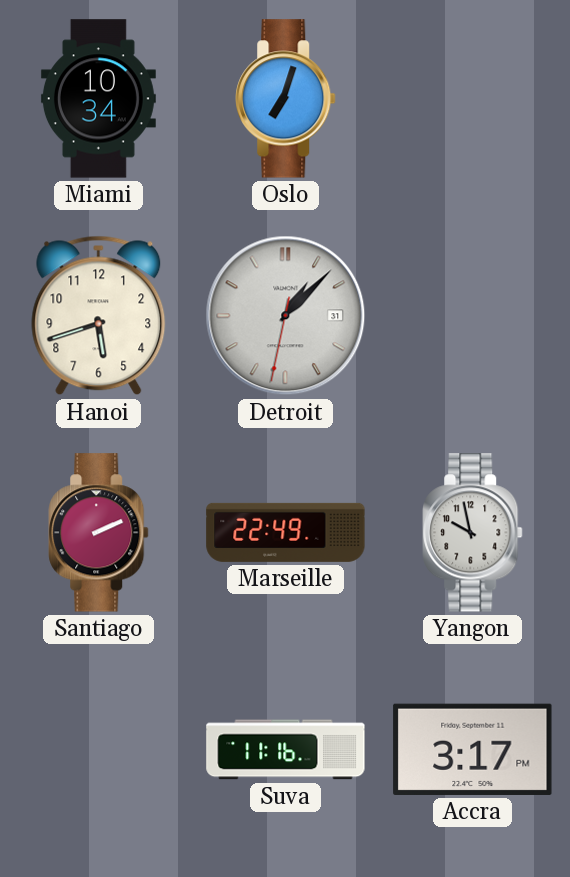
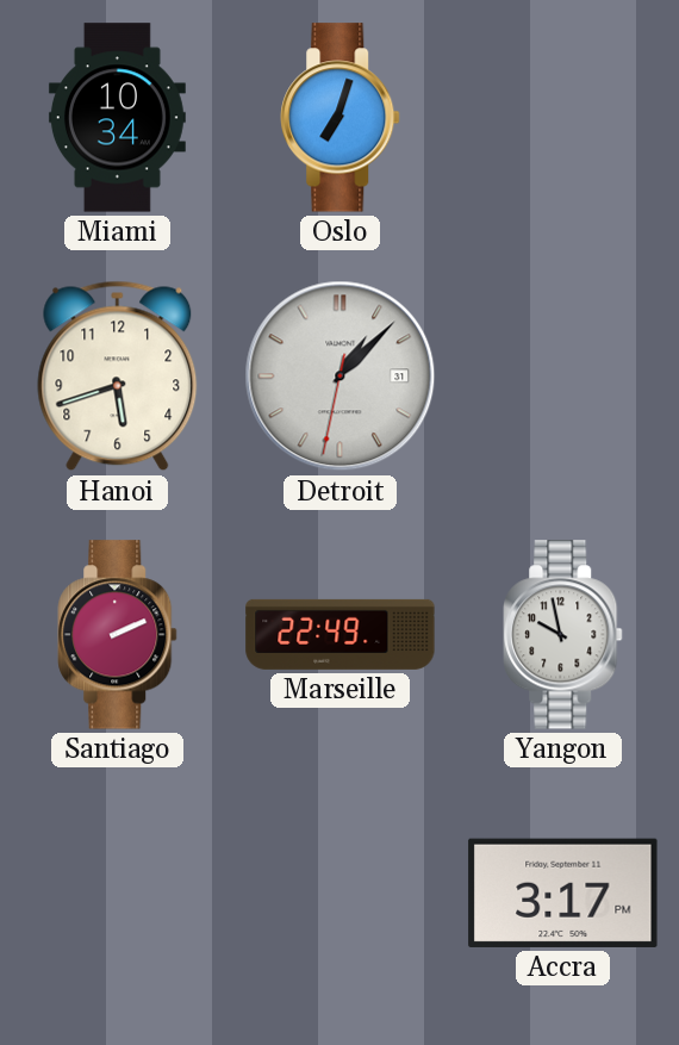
Suva: 11:16 -> none (286, 750)
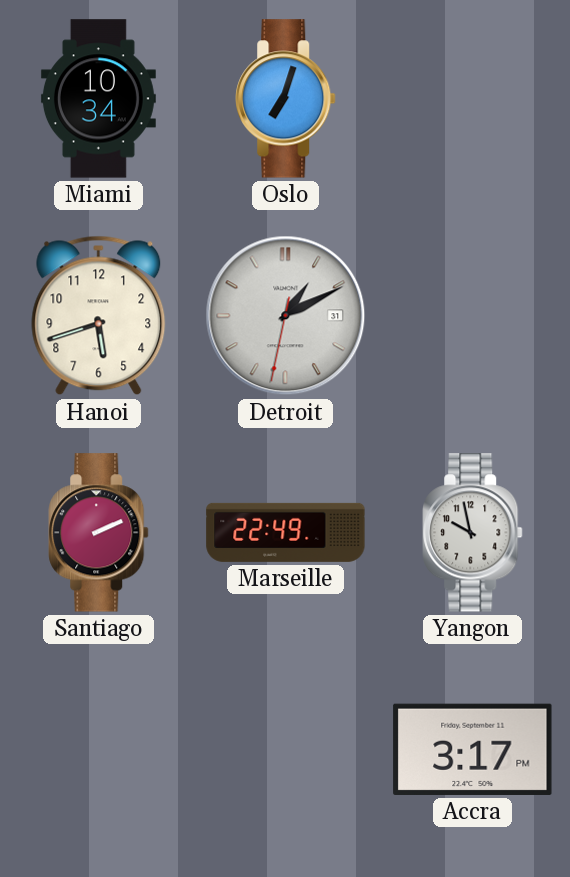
Detroit: 1:07 -> 1:10 (286, 316)
